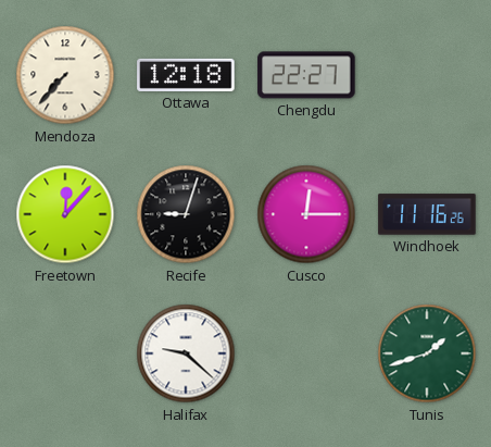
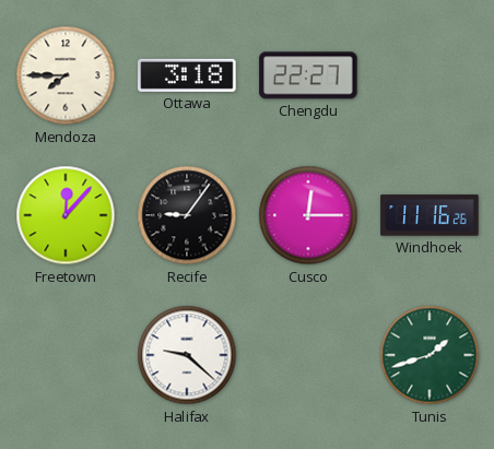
Mendoza: 7:37 -> 7:45 (66, 75)
Ottawa: 12:18 -> 3:18 (187, 75)
Recife: 9:03 -> 9:06 (187, 215)
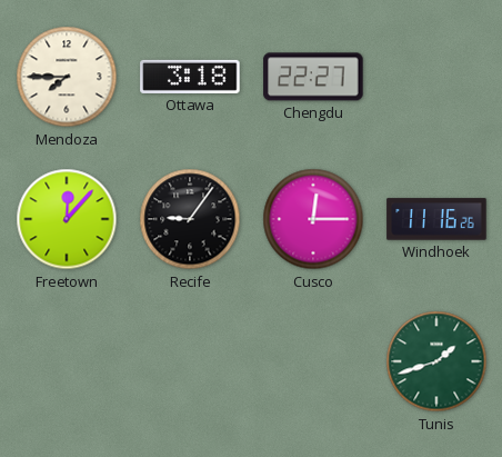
Halifax: 9:22 -> none (187, 355)
